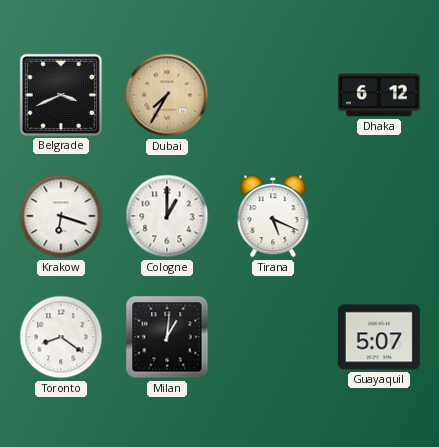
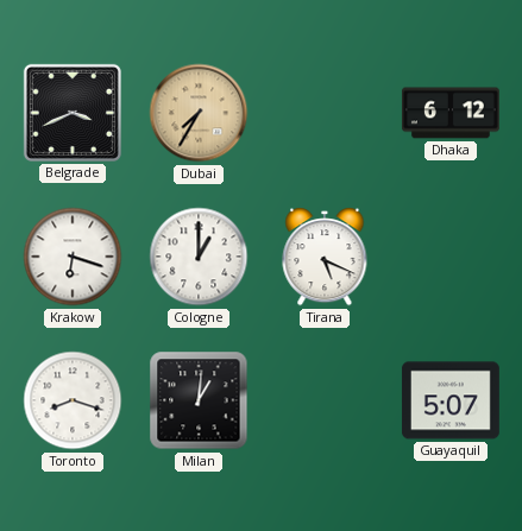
Toronto: 8:21 -> 8:18 (73, 400)
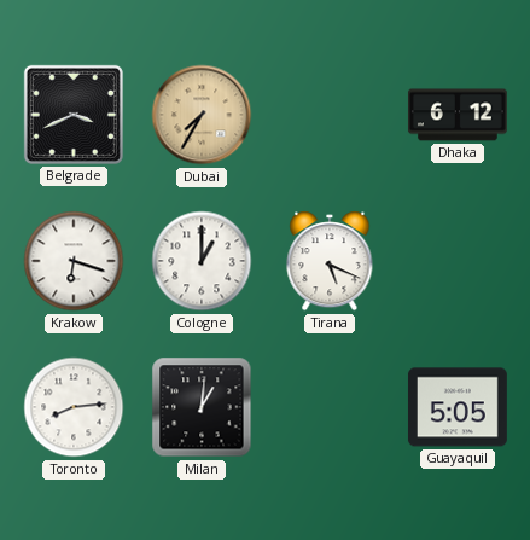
Toronto: 8:18 -> 8:14 (74, 407)
Guayaquil: 5:07 -> 5:05 (458, 407)
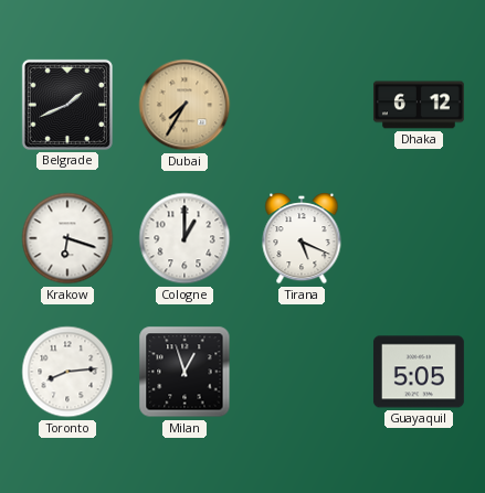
Belgrade: 3:41 -> 1:41 (67, 105)
Milan: 1:01 -> 12:57 (184, 372)
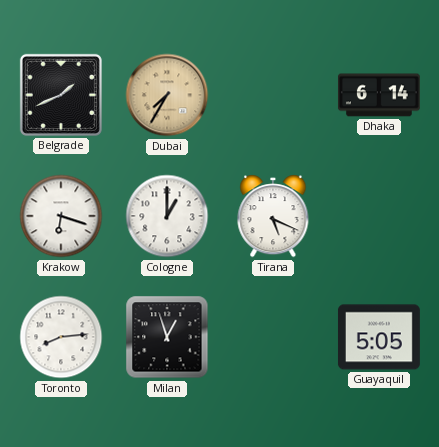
Dhaka: 6:12 -> 6:14 (379, 95)
